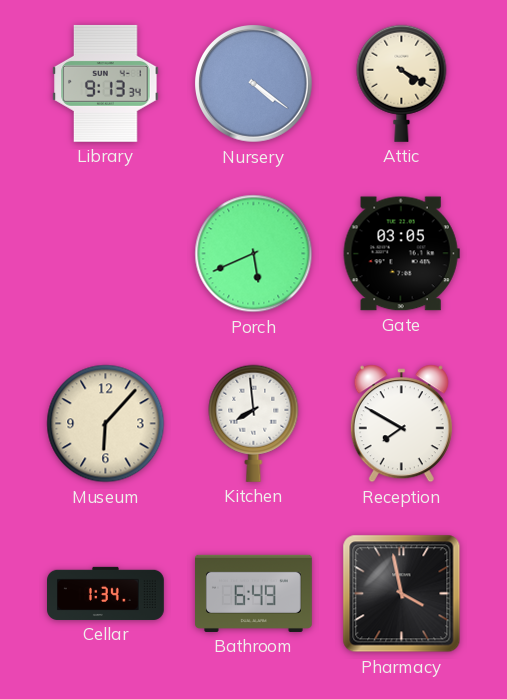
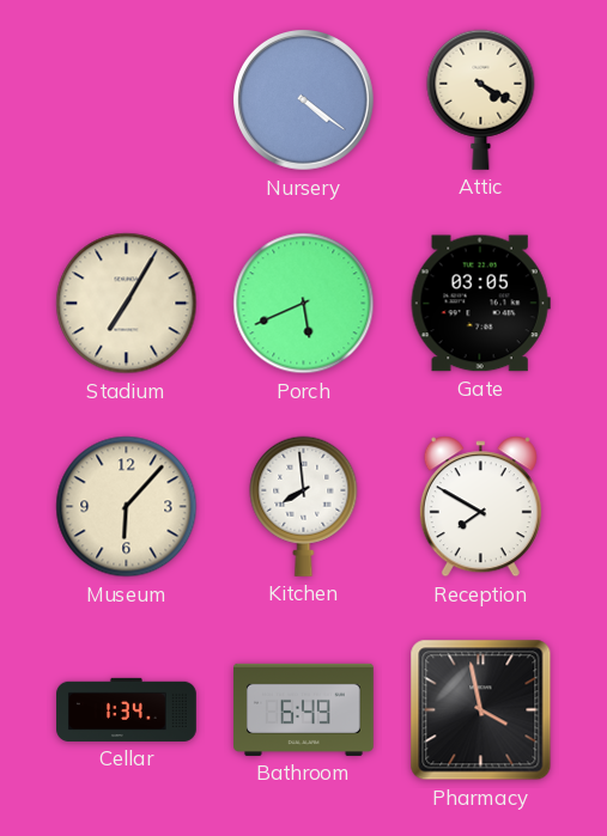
Library: 9:13 -> none (106, 83)
Stadium: none -> 7:05 (127, 304)
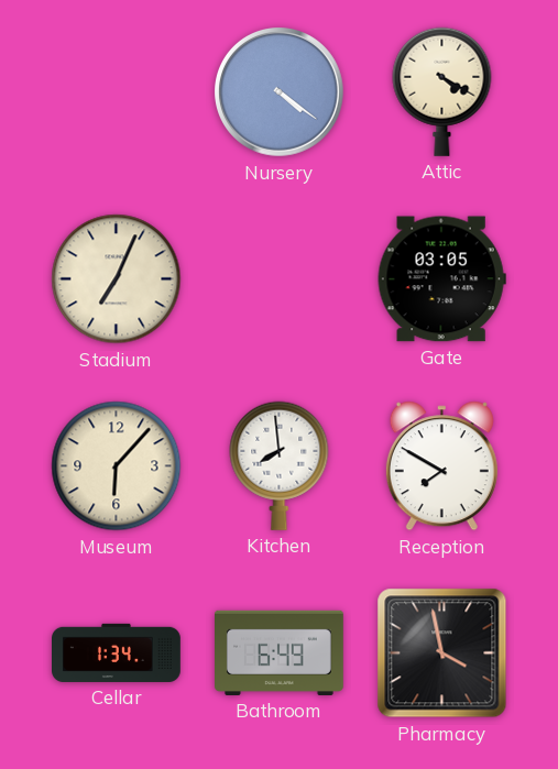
Stadium: 7:05 -> 7:04 (117, 279)
Porch: 5:41 -> none (304, 304)
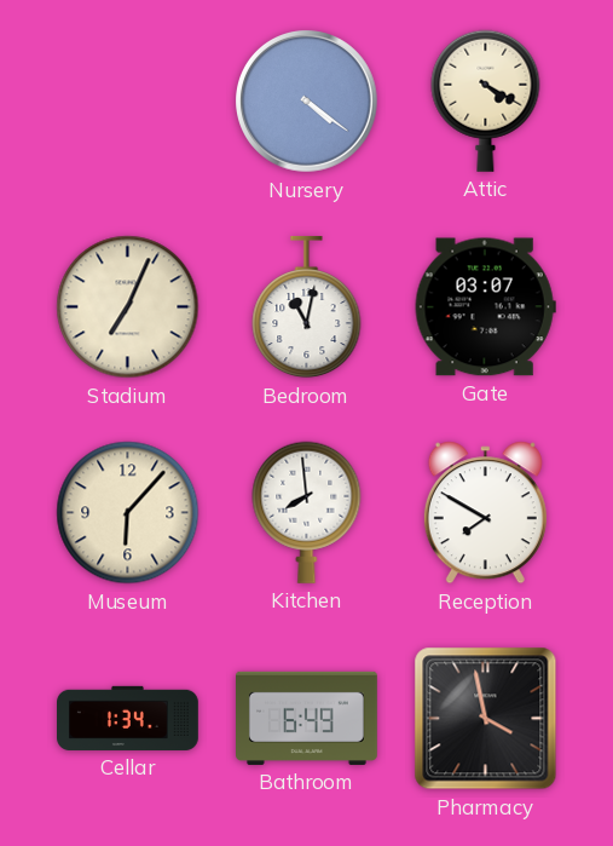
Bedroom: none -> 11:02 (307, 307)
Gate: 03:05 -> 03:07 (485, 307)
